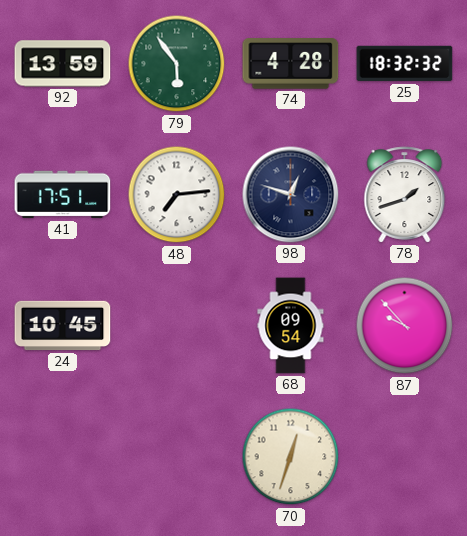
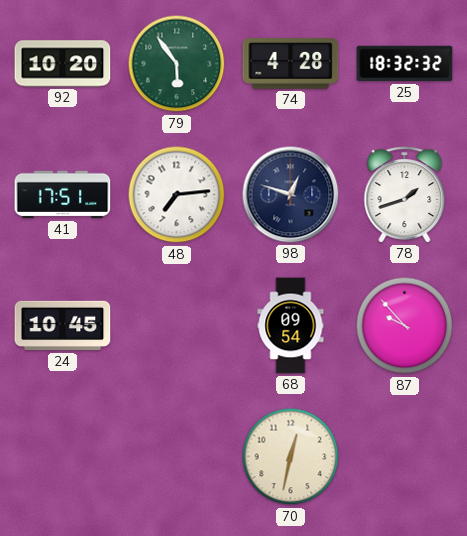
92: 13:59 -> 10:20 (63, 64)
70: 12:33 -> 12:32 (291, 457)
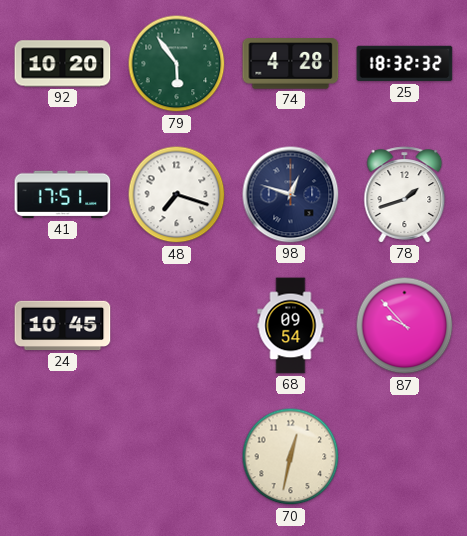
48: 7:14 -> 7:18 (177, 195)
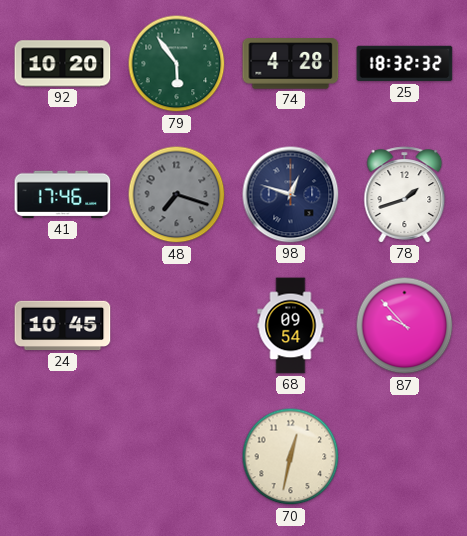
41: 17:51 -> 17:46 (63, 195)
48 dial: white -> grey (177, 195)
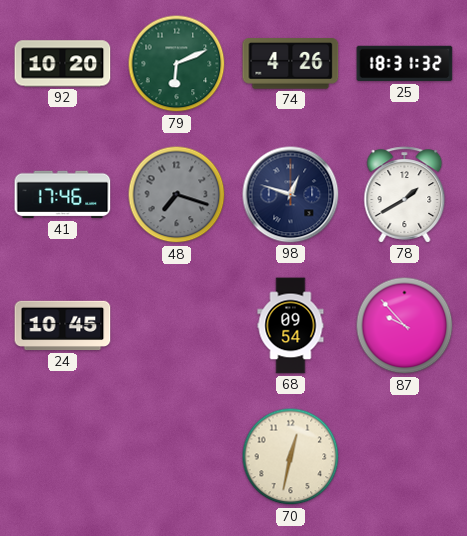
79: 5:54 -> 6:11 (177, 64)
74: 4:28 -> 4:26 (291, 64)
25: 18:32 -> 18:31 (405, 64)
78: 1:42 -> 1:40 (405, 195)
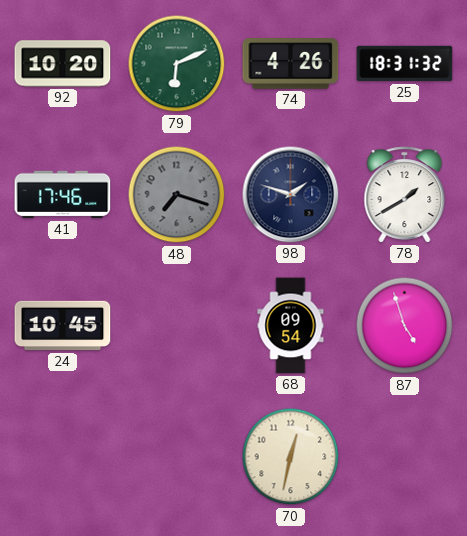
98: 12:48 -> 1:48 (291, 195)
87: 9:53 -> 4:57 (405, 326)
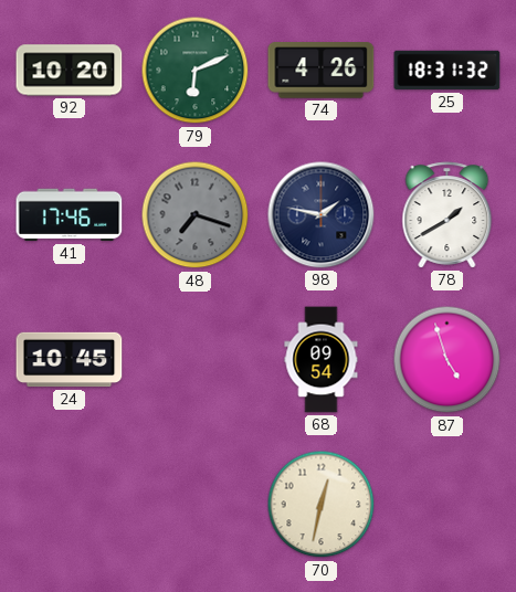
98: 1:48 -> 1:47 (322, 215)
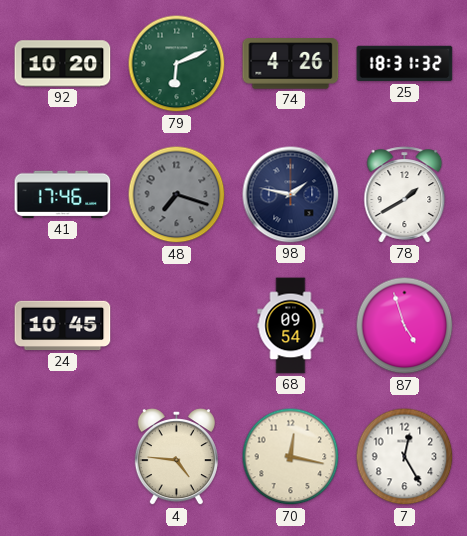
4: none -> 4:46 (176, 457)
70: 12:32 -> 12:17 (291, 457)
7: none -> 12:25 (405, 457)
